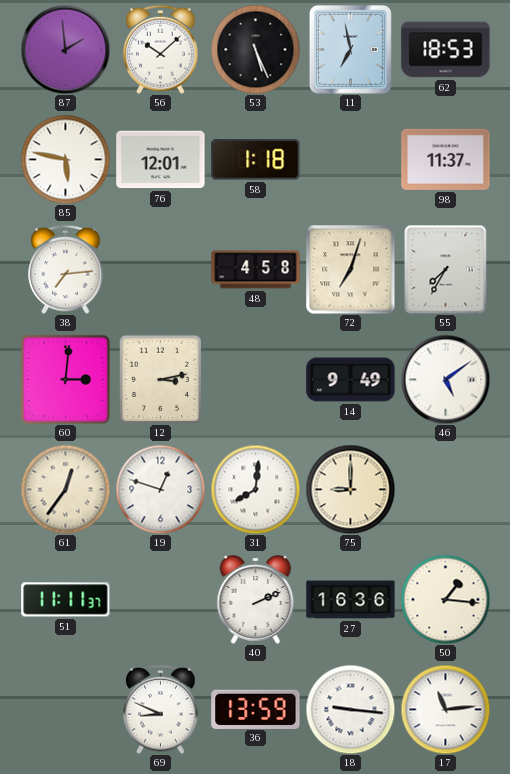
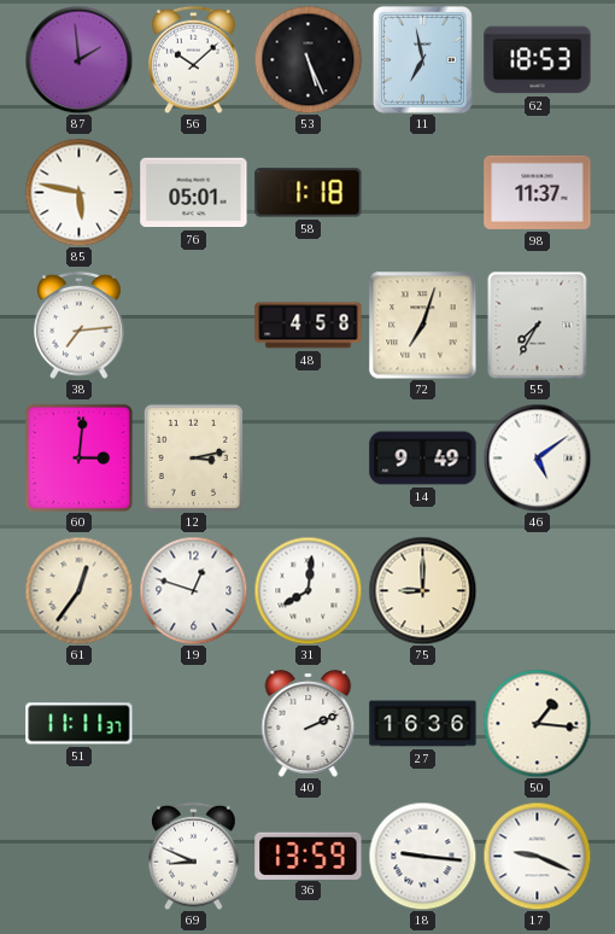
76: 12:01 -> 05:01 (194, 193)
17: 11:14 -> 9:19 (537, 856)
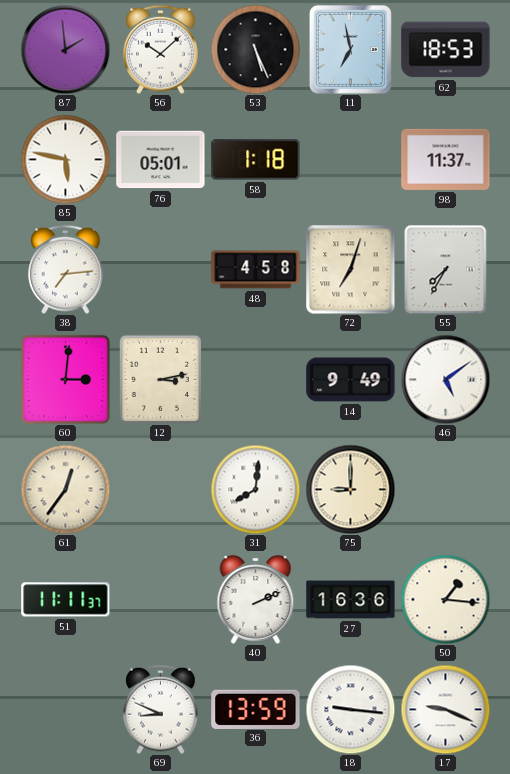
19: 12:48 -> none (193, 590)
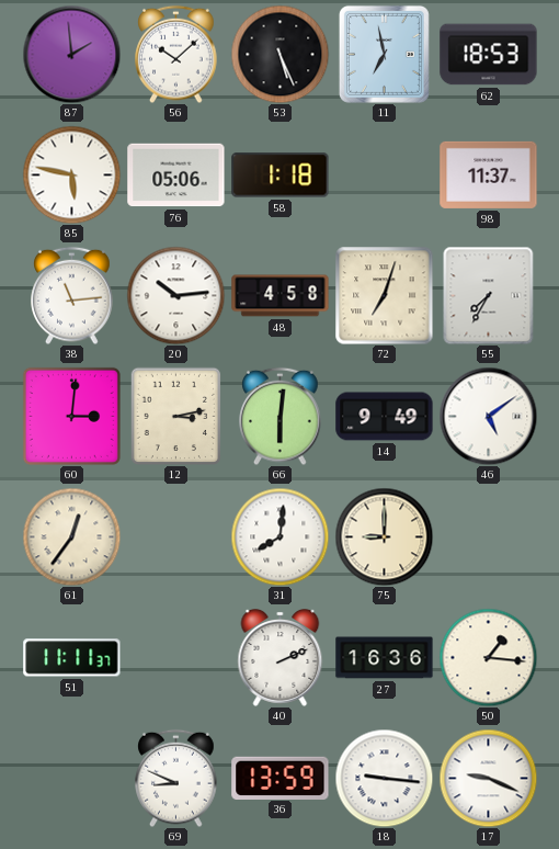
76: 05:01 -> 05:06 (176, 176)
38: 7:14 -> 11:14 (72, 295)
20: none -> 10:14 (175, 295)
66: none -> 6:01 (281, 416)
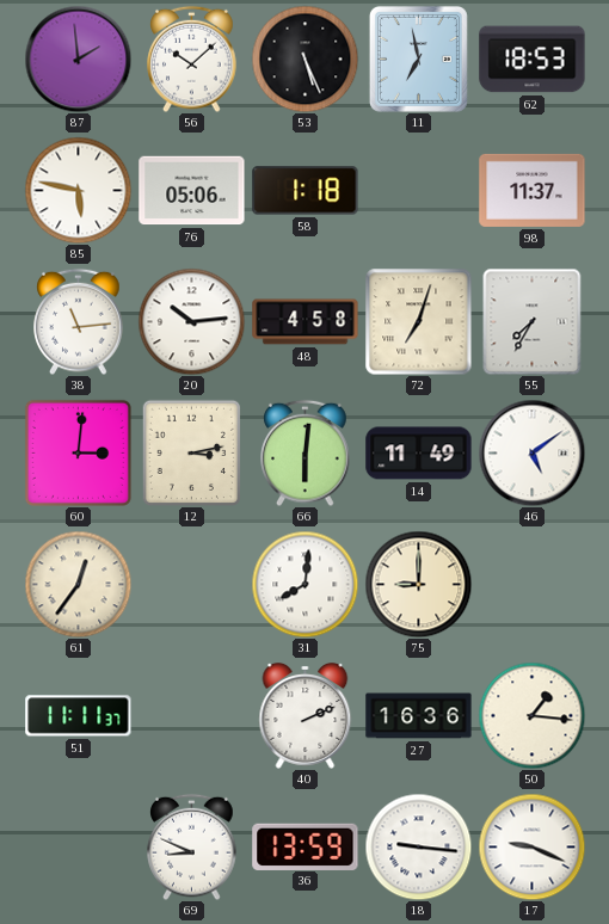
14: 9:49 -> 11:49 (419, 454)
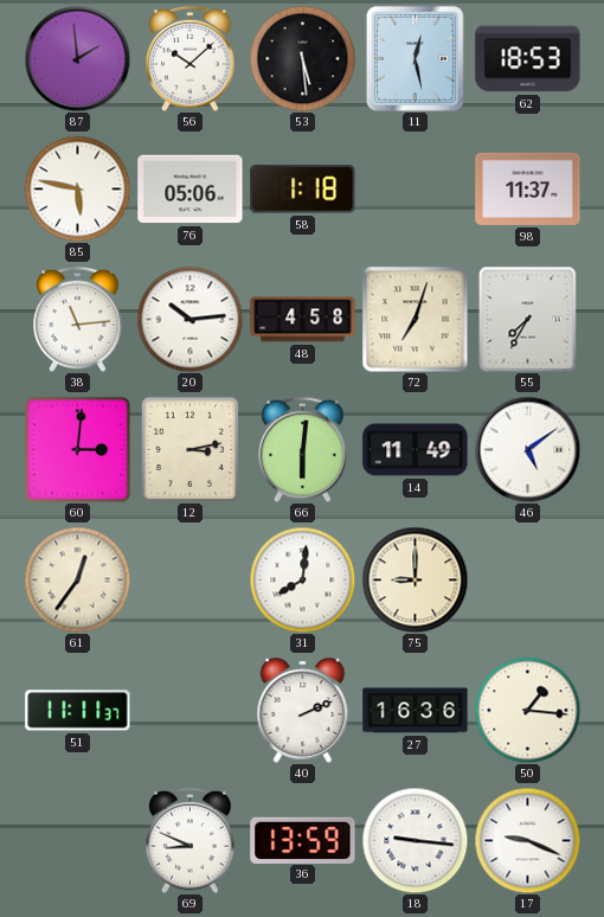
53: 5:26 -> 5:29 (302, 58)
11: 6:58 -> 12:28 (415, 58)
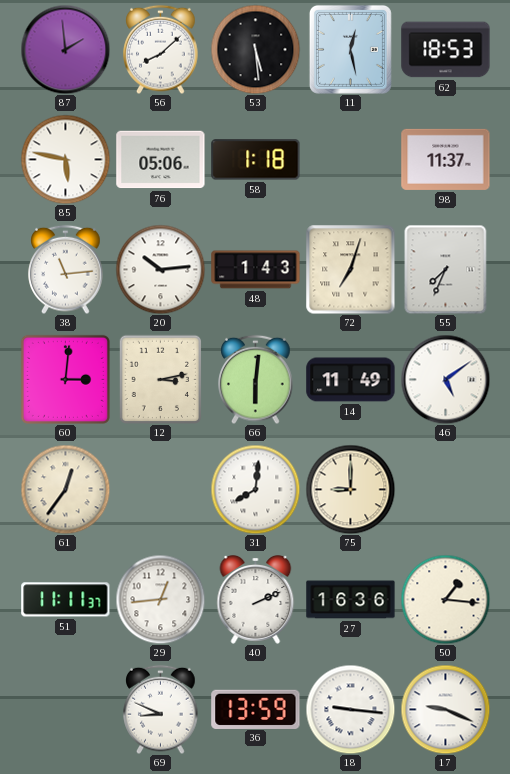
56: 10:08 -> 8:08 (161, 49)
48: 4:58 -> 1:43 (256, 270)
55: 7:35 -> 7:34 (446, 269)
29: none -> 12:44 (160, 599)
